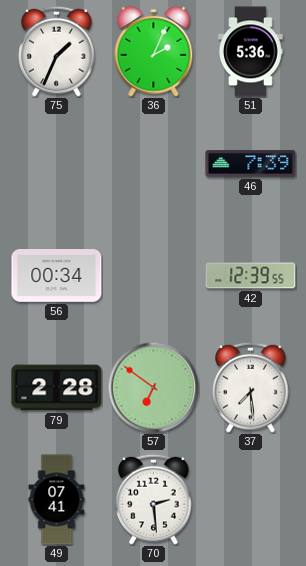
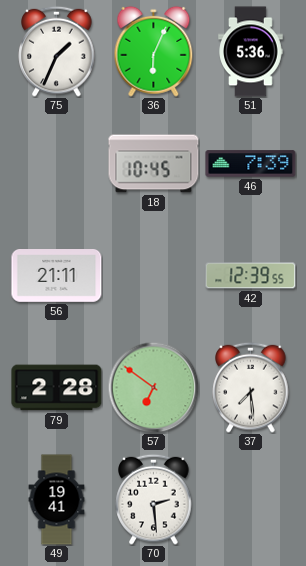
36: 2:04 -> 6:04 (154, 51)
18: none -> 10:45 (154, 164)
56: 00:34 -> 21:11 (57, 276)
49: 07:41 -> 19:41 (57, 500)
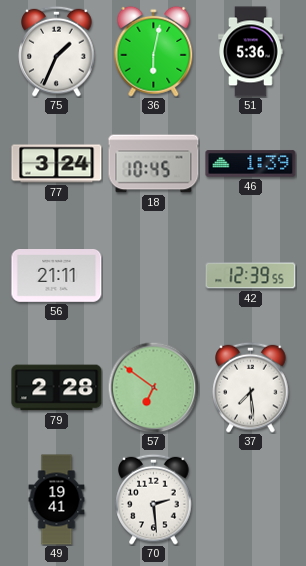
36: 6:04 -> 6:02 (154, 51)
77: none -> 3:24 (57, 164)
46: 7:39 -> 1:39 (251, 164)
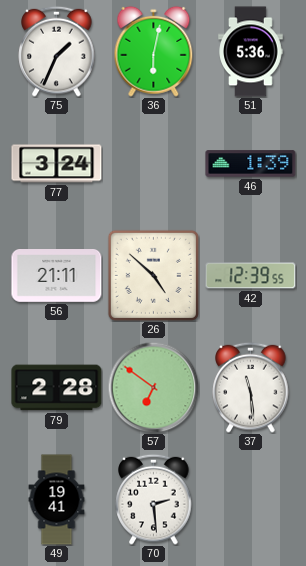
18: 10:45 -> none (154, 164)
26: none -> 4:52 (153, 275)
37: 7:29 -> 11:29 (251, 387)
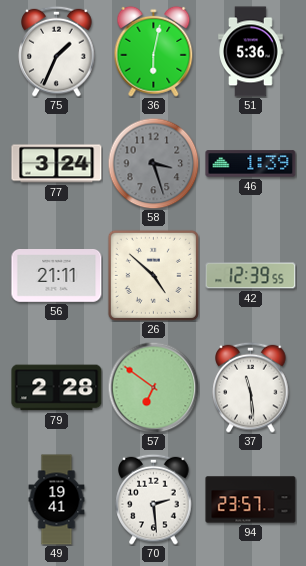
58: none -> 3:27 (153, 163)
94: none -> 23:57 (251, 500)
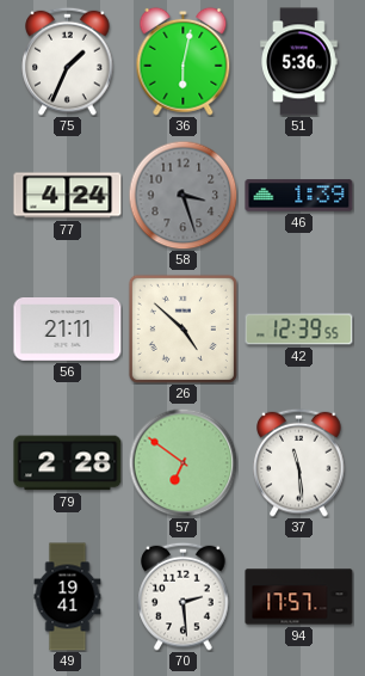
77: 3:24 -> 4:24 (68, 196)
94: 23:57 -> 17:57 (299, 597)
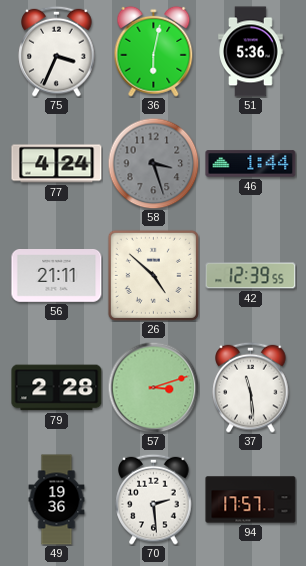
75: 1:34 -> 3:34 (57, 51)
46: 1:39 -> 1:44 (251, 164)
57: 6:51 -> 3:12 (153, 387)
49: 19:41 -> 19:36 (57, 500)
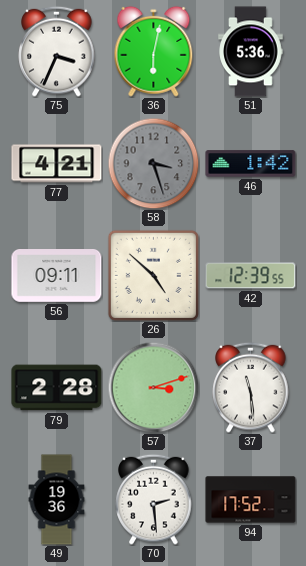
77: 4:24 -> 4:21 (57, 164)
46: 1:44 -> 1:42 (251, 164)
56: 21:11 -> 09:11 (57, 276)
94: 17:57 -> 17:52 (251, 500)
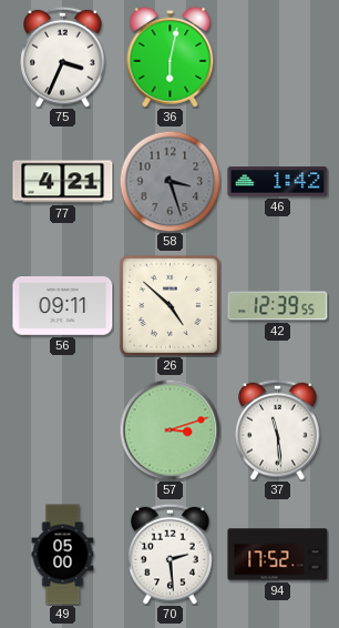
51: 5:36 -> none (251, 52)
79: 2:28 -> none (57, 388)
49: 19:36 -> 05:00 (63, 555)
